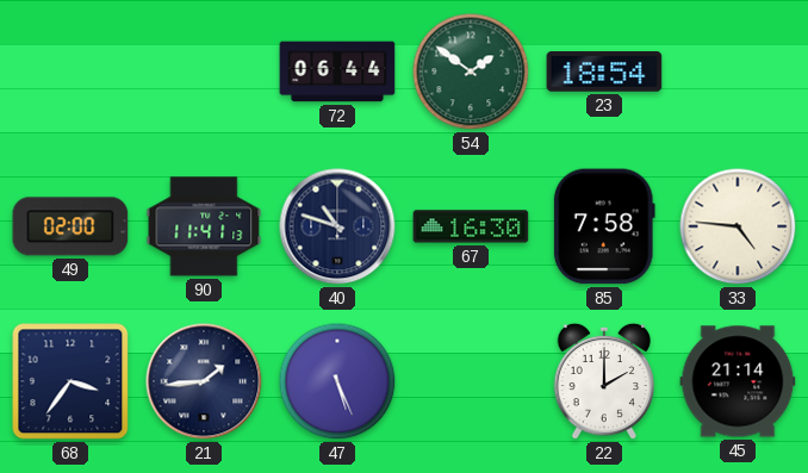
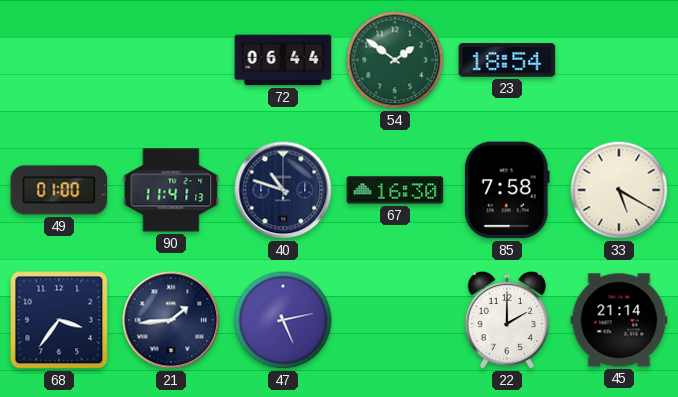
49: 02:00 -> 01:00 (59, 190)
33: 4:46 -> 5:20 (619, 190)
47: 5:26 -> 5:13 (283, 320)
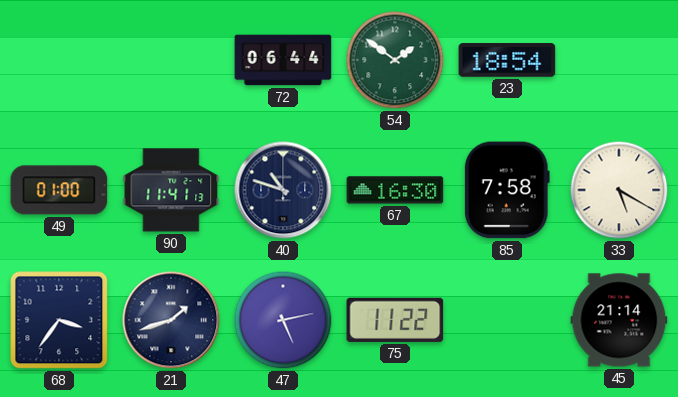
21: 1:44 -> 1:42 (171, 320)
75: none -> 11:22 (395, 320)
22: 2:00 -> none (507, 320)
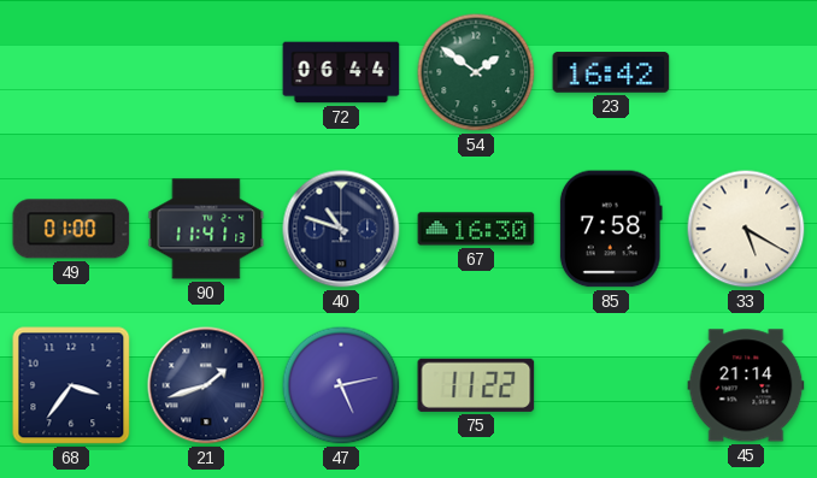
23: 18:54 -> 16:42 (611, 72)
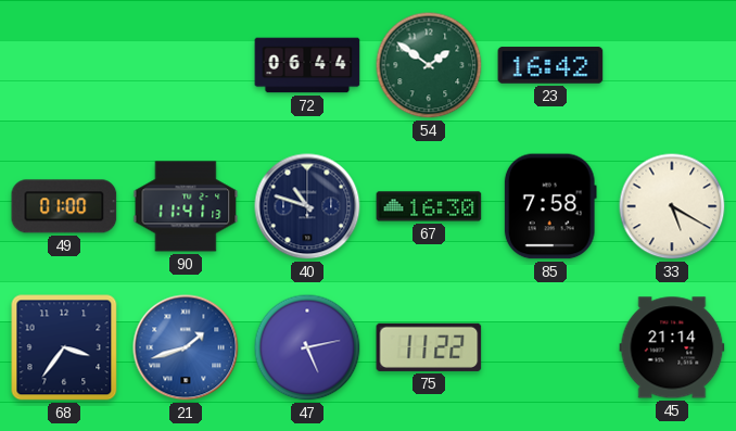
21 dial: navy -> blue (186, 347)
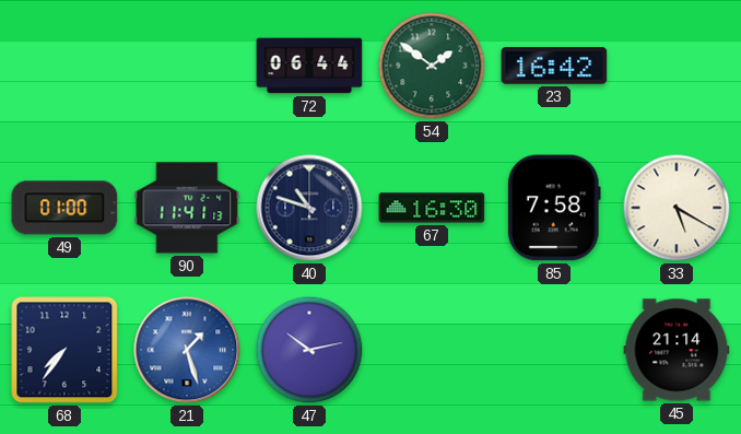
68: 3:36 -> 7:36 (64, 350)
21: 1:42 -> 1:27 (187, 350)
47: 5:13 -> 10:13 (309, 350)
75: 11:22 -> none (429, 347)
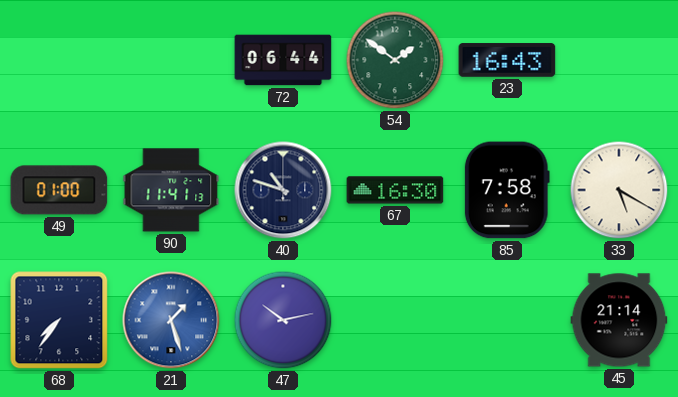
23: 16:42 -> 16:43 (507, 60)
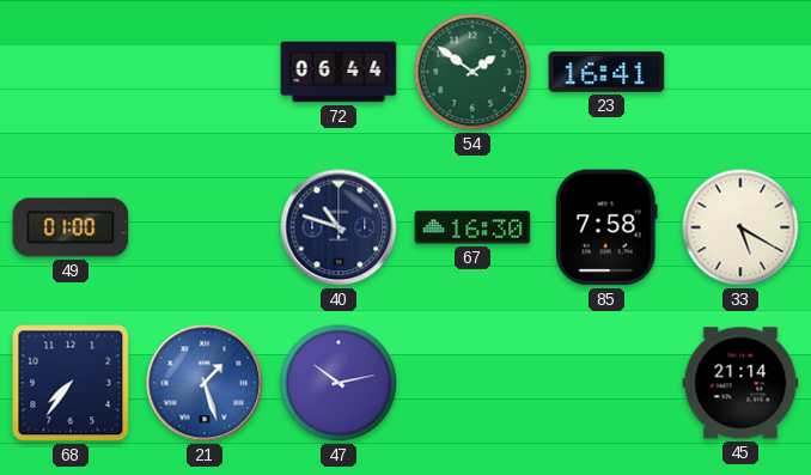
23: 16:43 -> 16:41 (606, 72)
90: 11:41 -> none (171, 190)
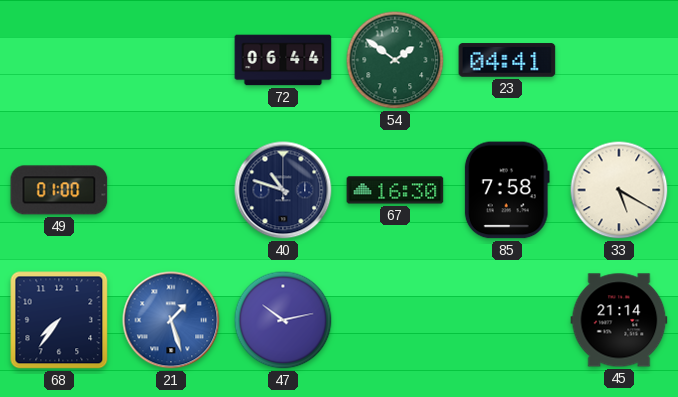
23: 16:41 -> 04:41 (507, 60)
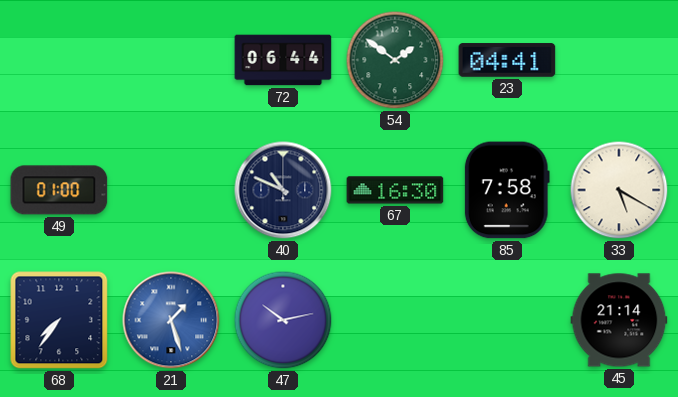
40: 10:48 -> 10:49 (283, 190)
